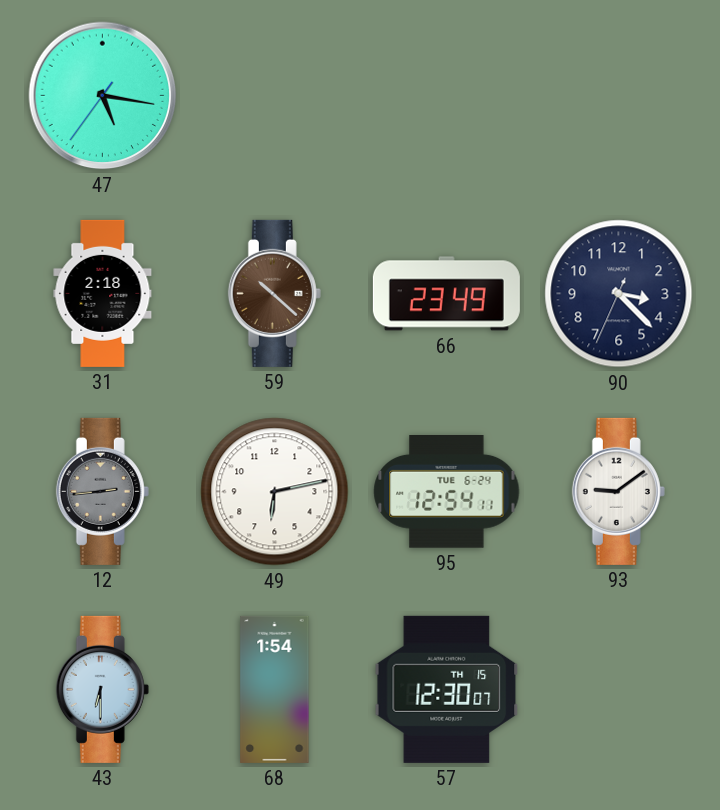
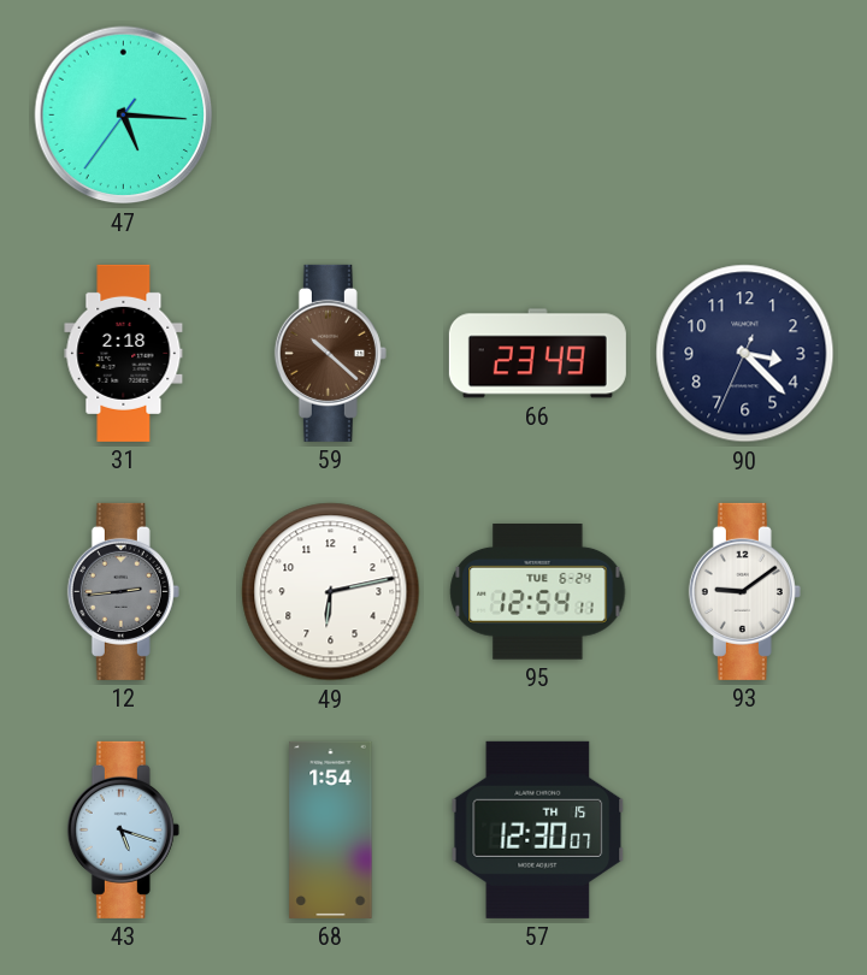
47: 5:16 -> 5:15 (124, 116)
43: 6:30 -> 5:18 (123, 829)
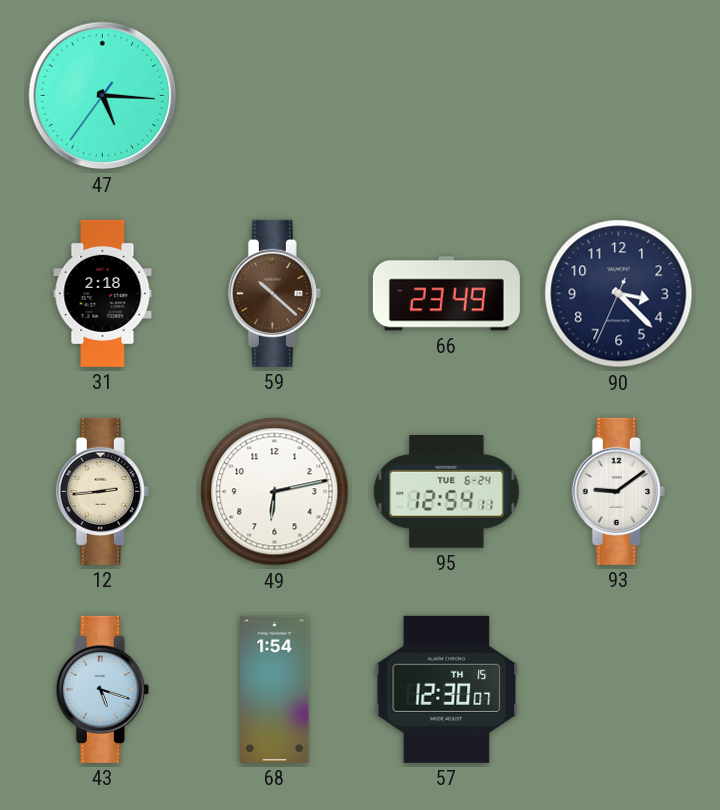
12 dial: grey -> cream (102, 491)
